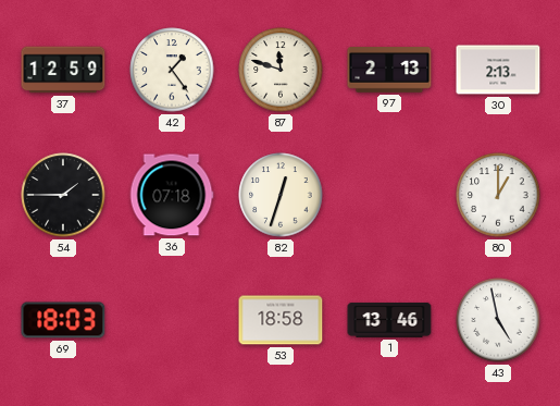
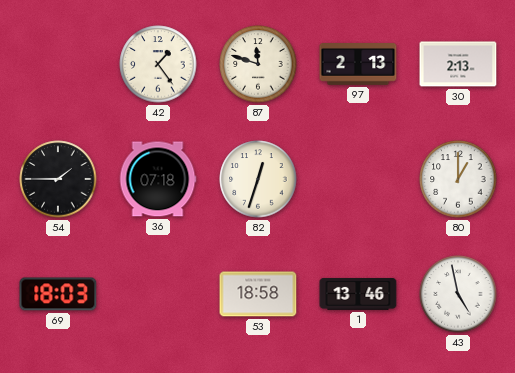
37: 12:59 -> none (63, 70)
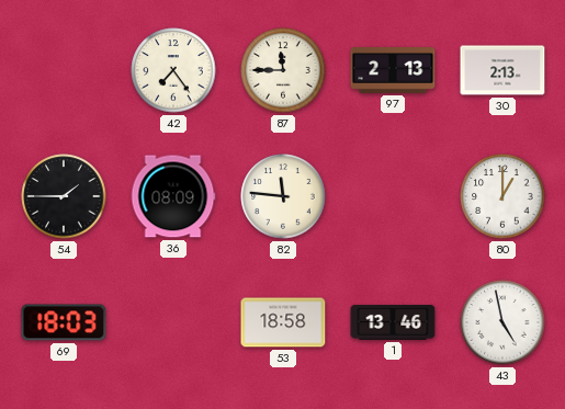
42: 1:24 -> 7:24 (173, 70)
87: 11:48 -> 11:45 (283, 70)
36: 07:18 -> 08:09 (173, 196)
82: 12:33 -> 11:46 (283, 196)
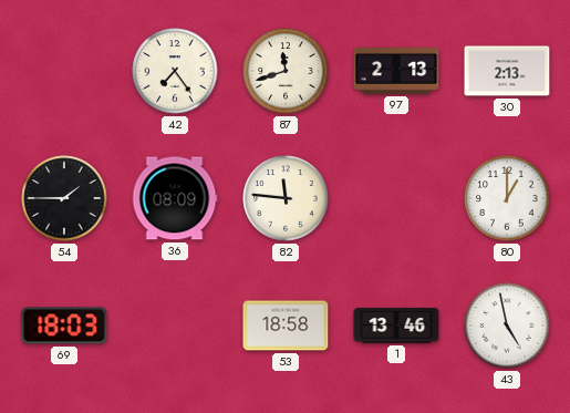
87: 11:45 -> 11:42 (286, 71)
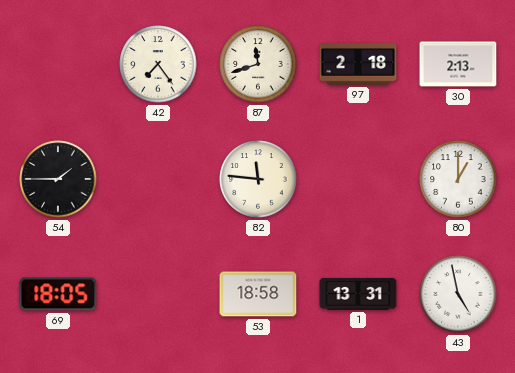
97: 2:13 -> 2:18 (358, 65)
36: 08:09 -> none (175, 198)
69: 18:03 -> 18:05 (58, 294)
1: 13:46 -> 13:31 (358, 294)
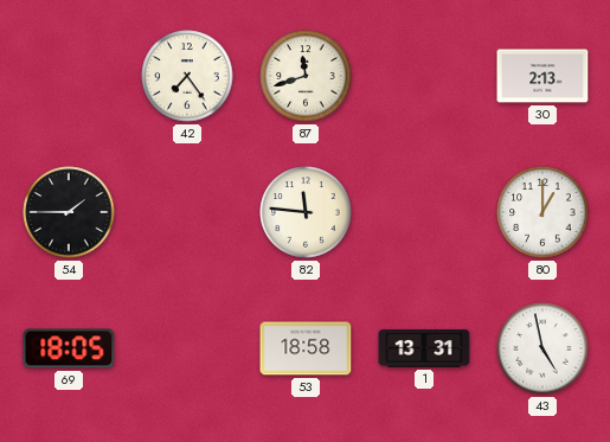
97: 2:18 -> none (358, 65)
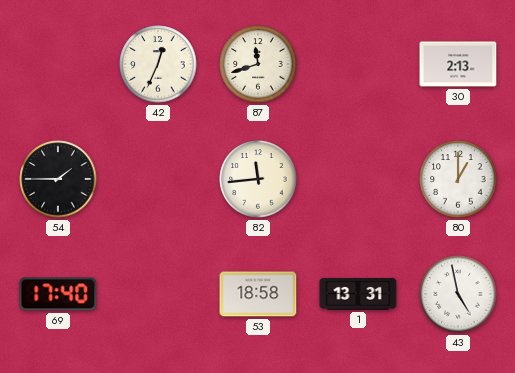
42: 7:24 -> 12:34 (158, 64)
82: 11:46 -> 11:44 (258, 179)
69: 18:05 -> 17:40 (58, 294)
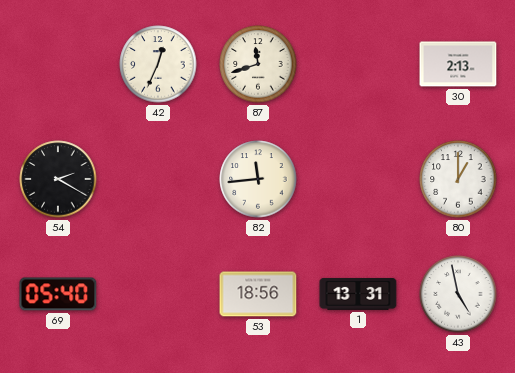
54: 1:45 -> 2:20 (58, 179)
69: 17:40 -> 05:40 (58, 294)
53: 18:58 -> 18:56 (258, 294)
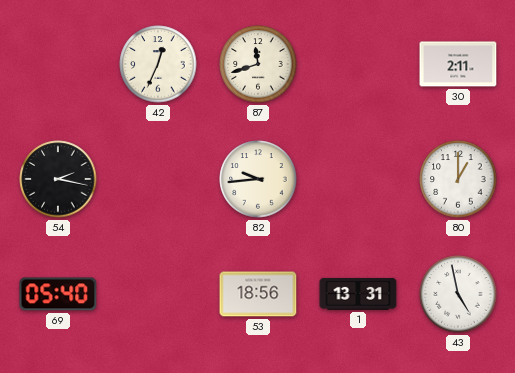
30: 2:13 -> 2:11 (458, 64)
54: 2:20 -> 2:17 (58, 179)
82: 11:44 -> 9:44 (258, 179)
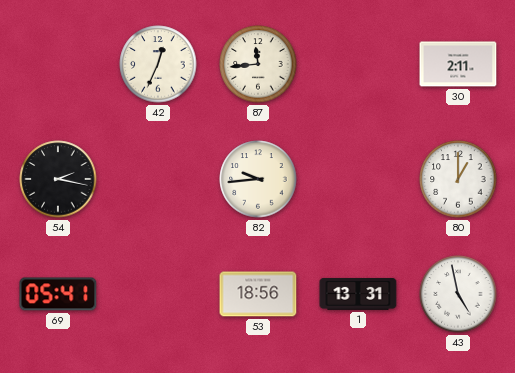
87: 11:42 -> 11:44 (258, 64)
69: 05:40 -> 05:41 (58, 294)
